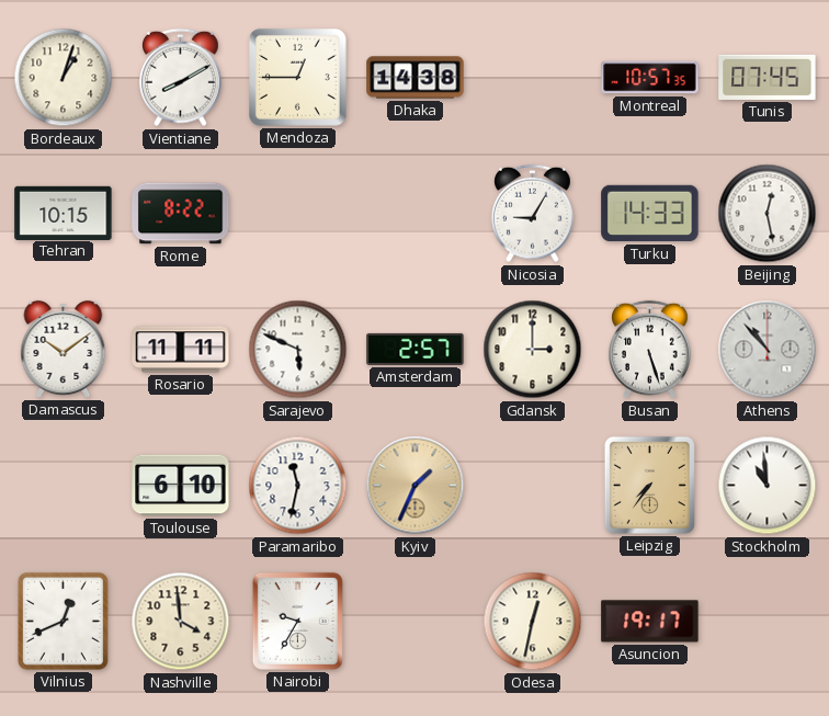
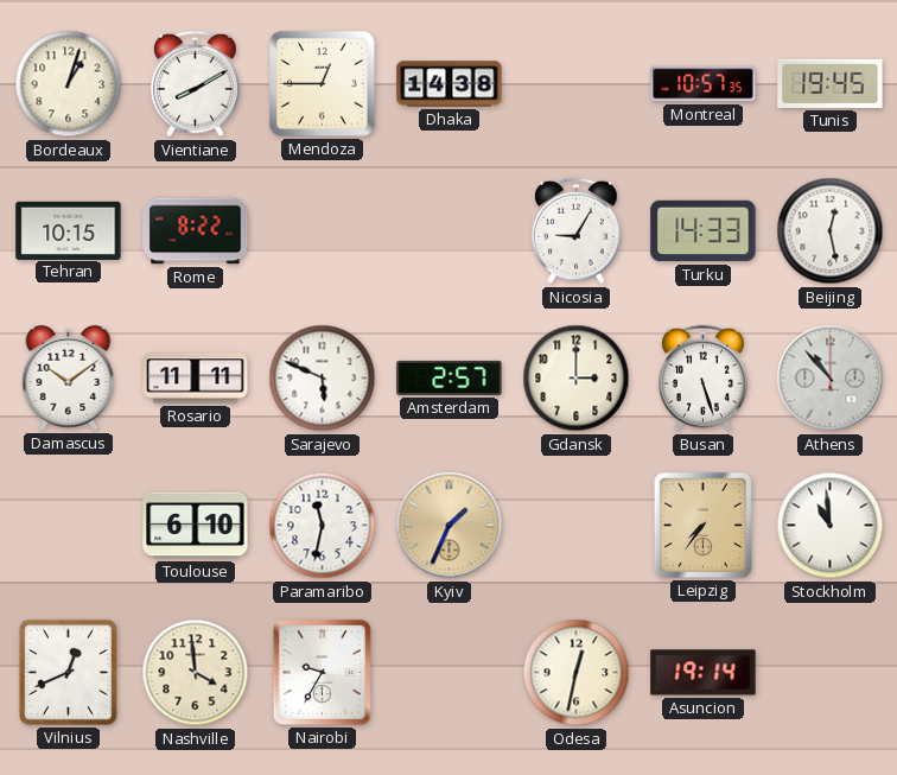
Tunis: 07:45 -> 19:45 (831, 83)
Asuncion: 19:17 -> 19:14 (704, 673)
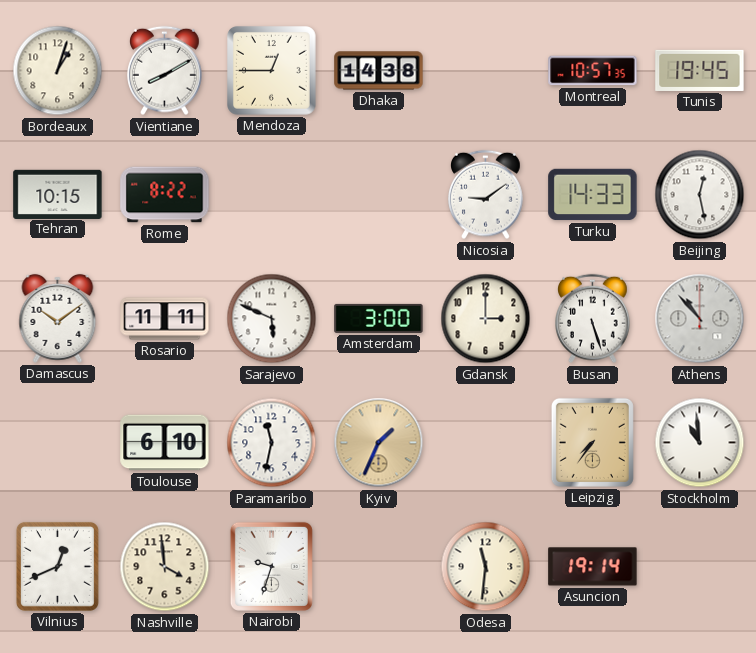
Nicosia: 9:05 -> 9:09 (486, 195)
Amsterdam: 2:57 -> 3:00 (379, 318)
Nairobi: 9:35 -> 9:33 (271, 566)
Odesa: 12:32 -> 11:31 (486, 567)
